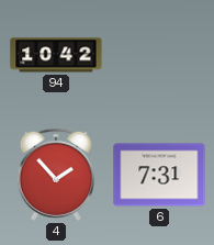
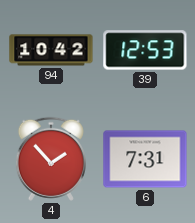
39: none -> 12:53 (145, 50)
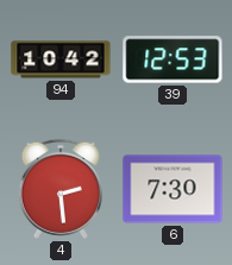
4: 1:53 -> 2:29 (61, 189)
6: 7:31 -> 7:30 (173, 189)
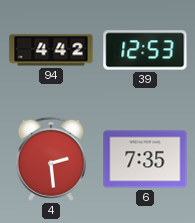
94: 10:42 -> 4:42 (51, 50)
6: 7:30 -> 7:35 (145, 159)
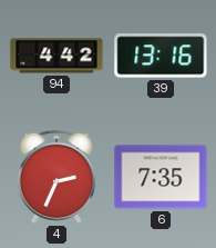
39: 12:53 -> 13:16 (161, 56)
4: 2:29 -> 2:34 (56, 177)
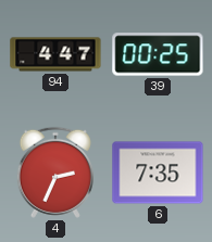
94: 4:42 -> 4:47 (55, 54)
39: 13:16 -> 00:25 (158, 54)
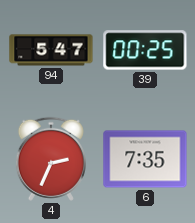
94: 4:47 -> 5:47 (51, 50)
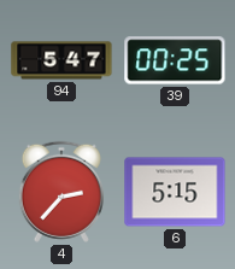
4: 2:34 -> 2:37 (61, 192)
6: 7:35 -> 5:15 (175, 192)
